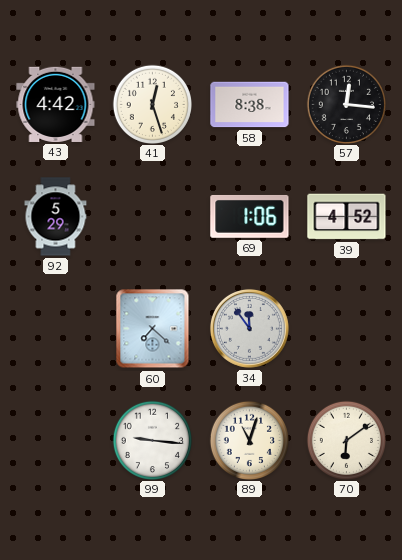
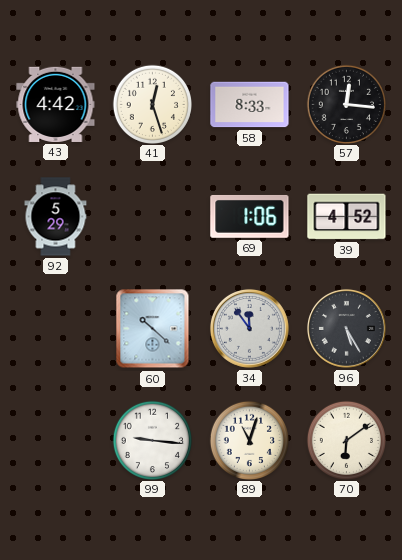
58: 8:38 -> 8:33 (250, 105)
60: 7:22 -> 10:22 (153, 329)
96: none -> 5:25 (346, 328)
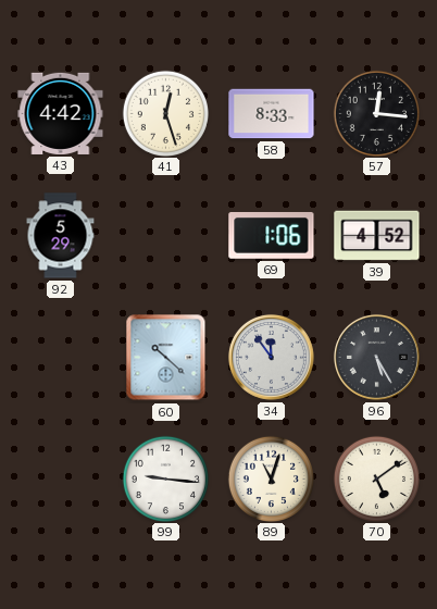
70: 6:09 -> 5:09 (376, 478)
